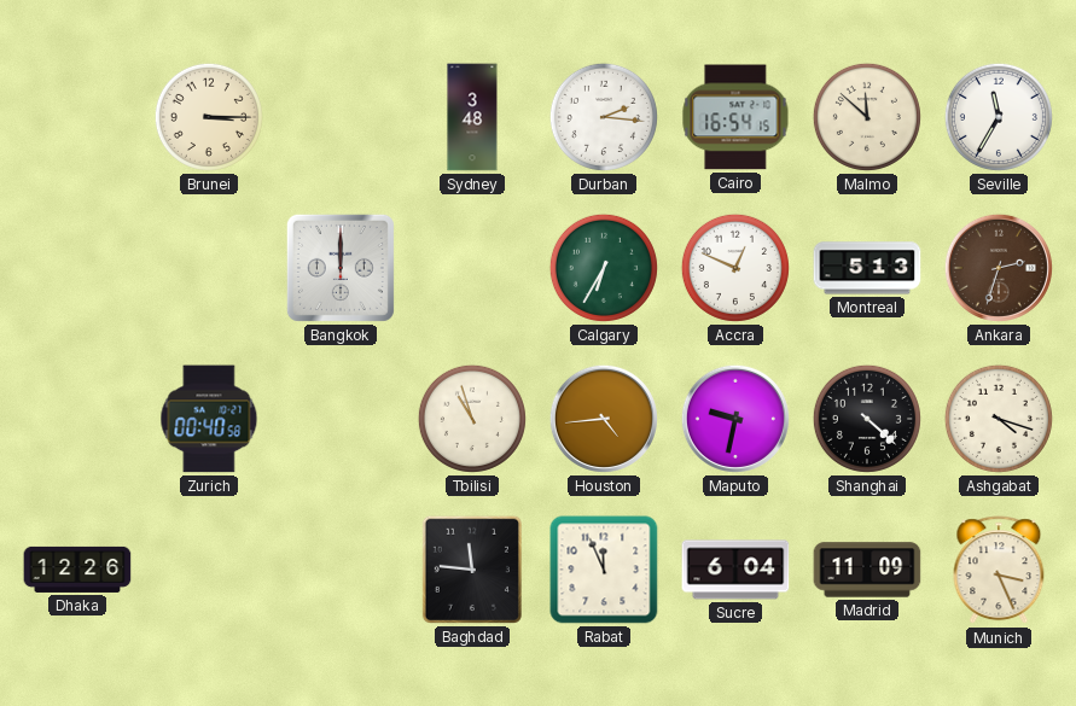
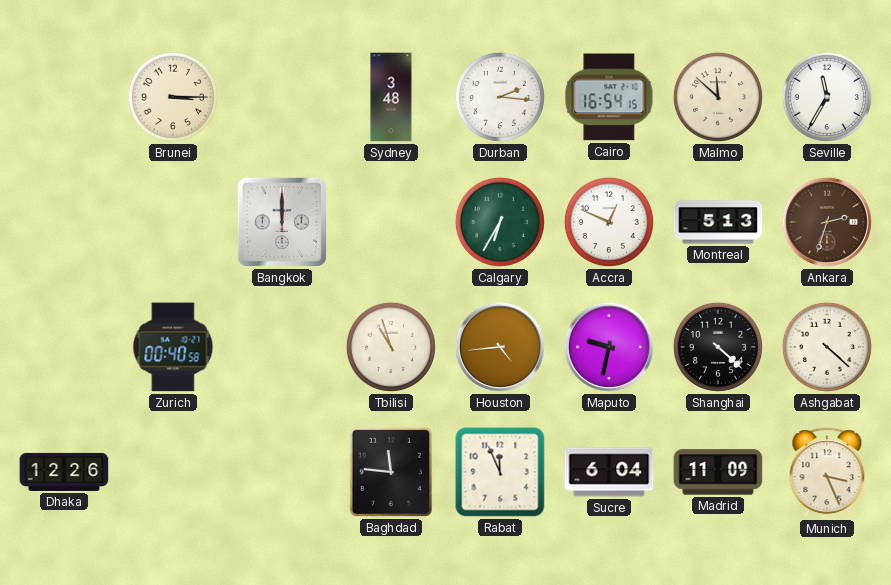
Ashgabat: 4:18 -> 4:22 (827, 347)
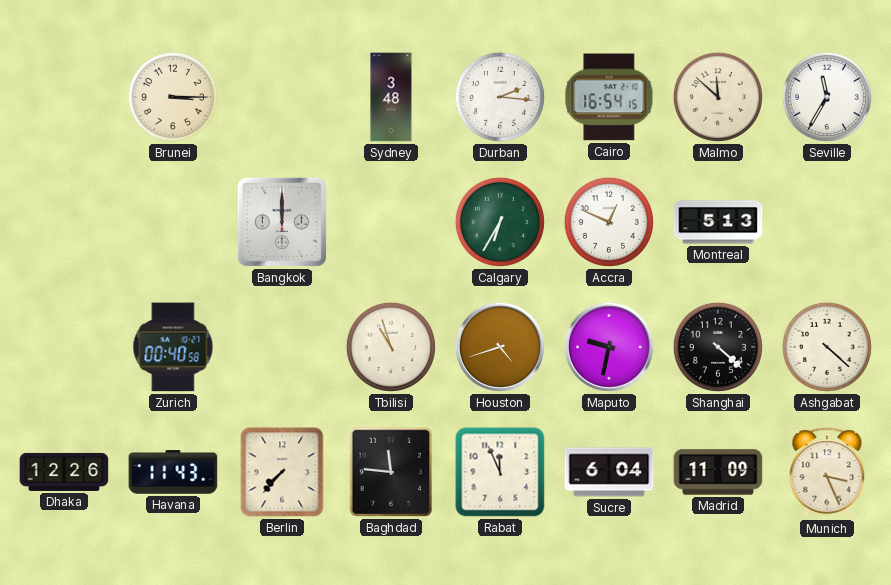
Ankara: 2:33 -> none (827, 222)
Houston: 4:44 -> 4:42 (500, 347)
Havana: none -> 11:43 (173, 472)
Berlin: none -> 7:37 (282, 472)
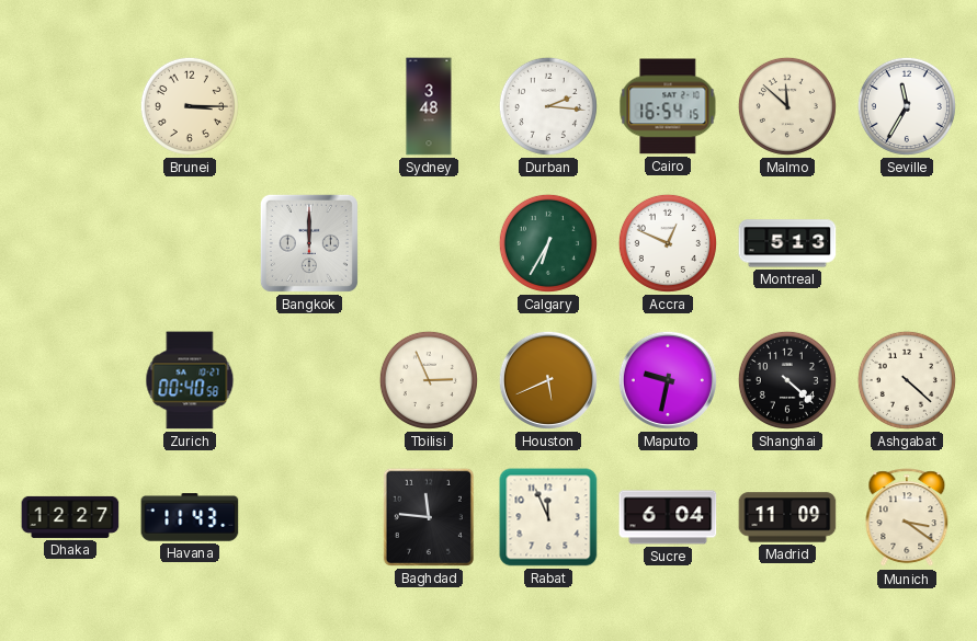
Tbilisi: 10:57 -> 2:56 (429, 380)
Houston: 4:42 -> 5:41 (548, 380)
Dhaka: 12:26 -> 12:27 (70, 517)
Berlin: 7:37 -> none (282, 472)
Munich: 3:26 -> 3:21 (907, 518)
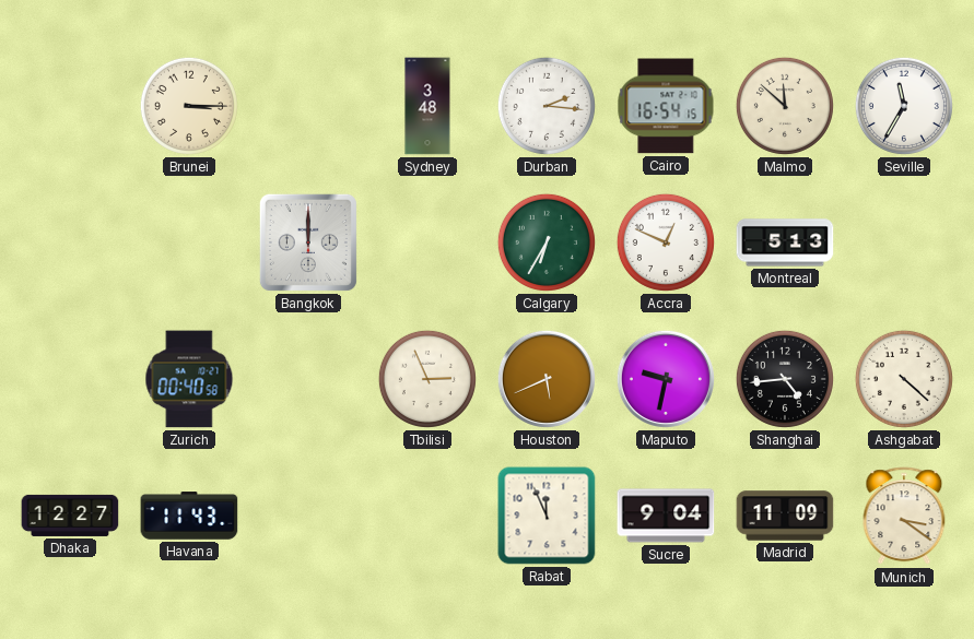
Shanghai: 4:22 -> 4:44 (785, 379)
Baghdad: 11:46 -> none (429, 517)
Sucre: 6:04 -> 9:04 (666, 516)
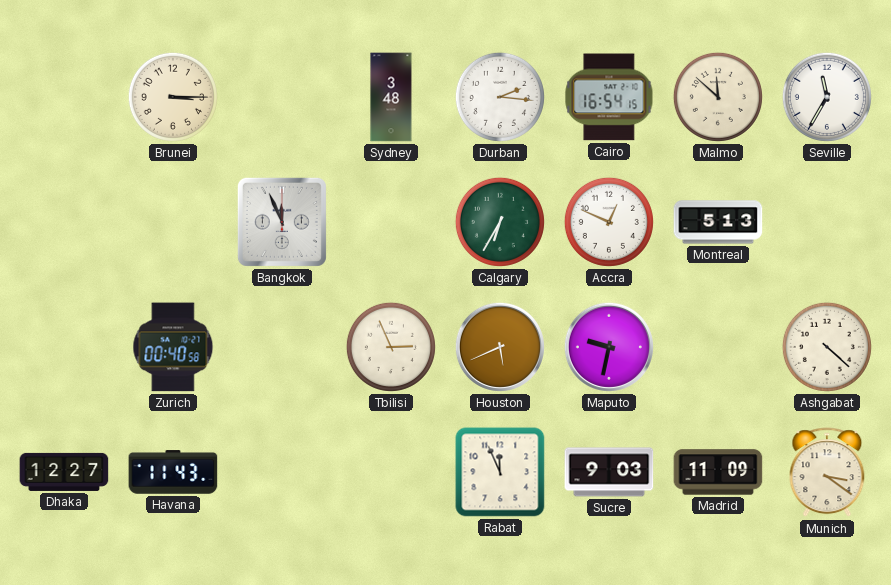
Bangkok: 12:00 -> 11:56 (282, 222)
Shanghai: 4:44 -> none (785, 379)
Sucre: 9:04 -> 9:03 (609, 472)
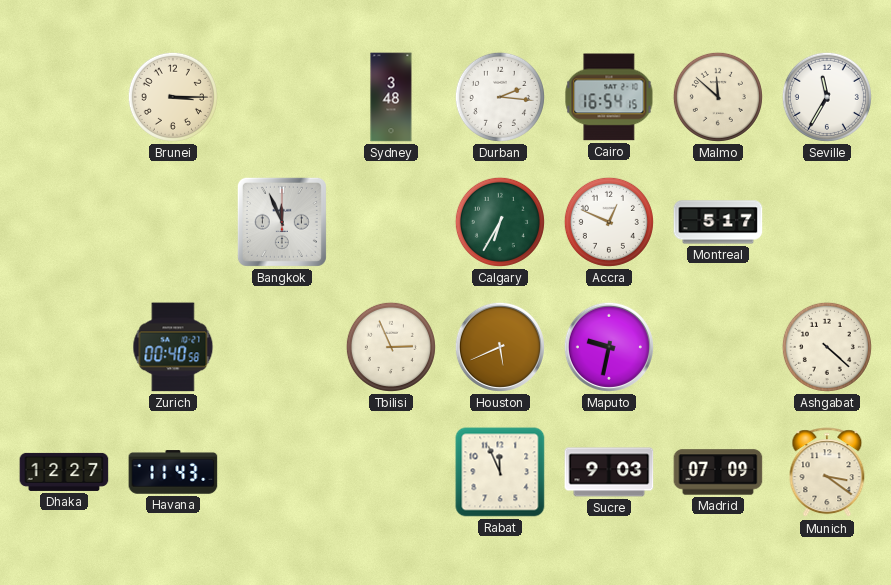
Montreal: 5:13 -> 5:17 (718, 222)
Madrid: 11:09 -> 07:09 (718, 472)
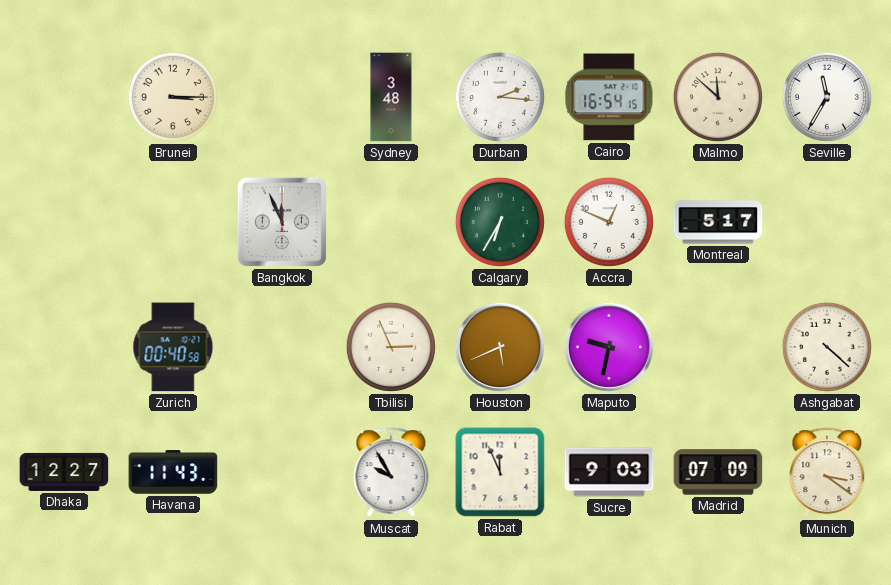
Muscat: none -> 9:55 (391, 473)
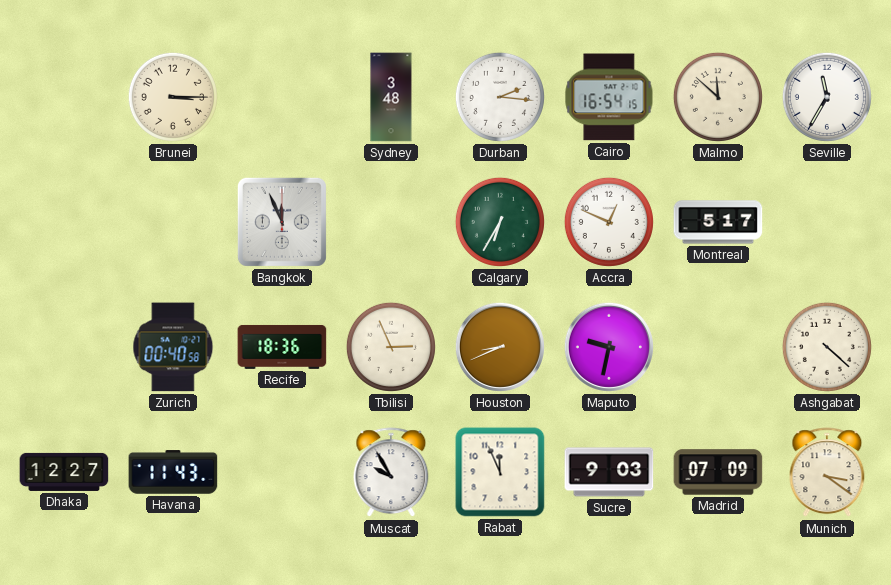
Recife: none -> 18:36 (282, 347)
Houston: 5:41 -> 8:41 (500, 347)
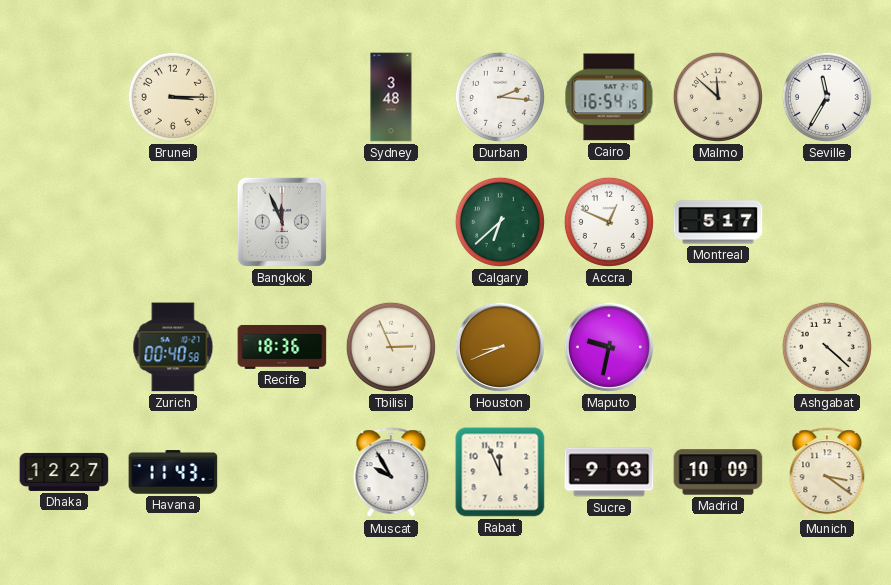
Calgary: 6:35 -> 6:38 (500, 222)
Madrid: 07:09 -> 10:09 (718, 472)
